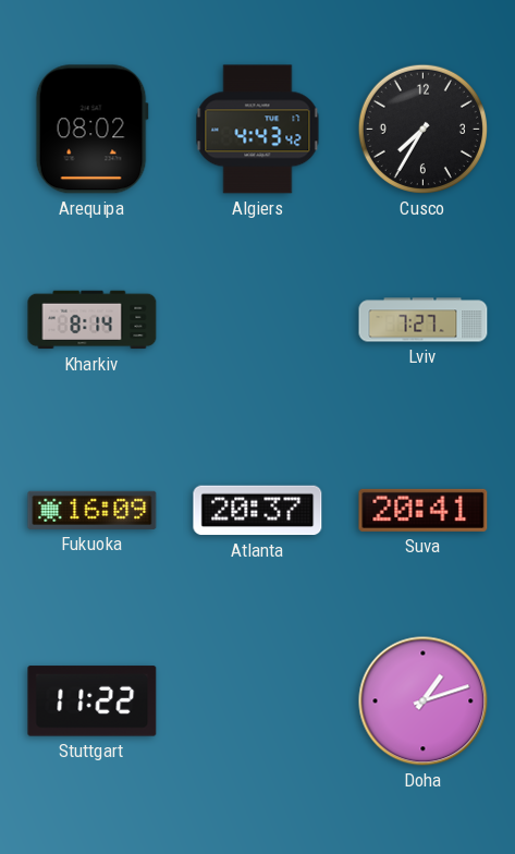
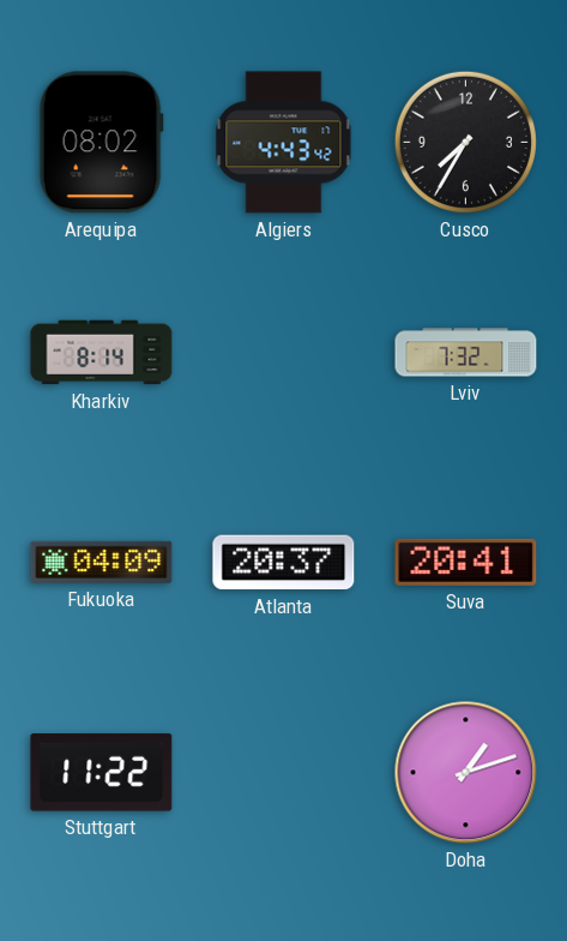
Lviv: 7:27 -> 7:32 (466, 353)
Fukuoka: 16:09 -> 04:09 (102, 562)
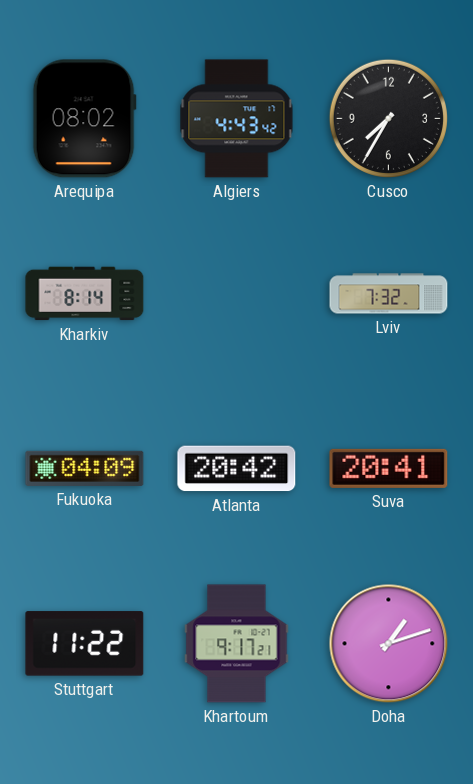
Atlanta: 20:37 -> 20:42 (237, 469)
Khartoum: none -> 9:17 (237, 644)
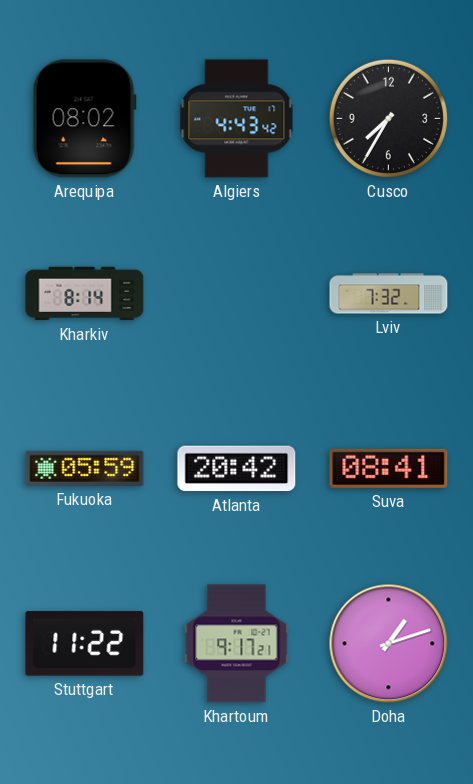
Fukuoka: 04:09 -> 05:59 (85, 468)
Suva: 20:41 -> 08:41 (389, 468)
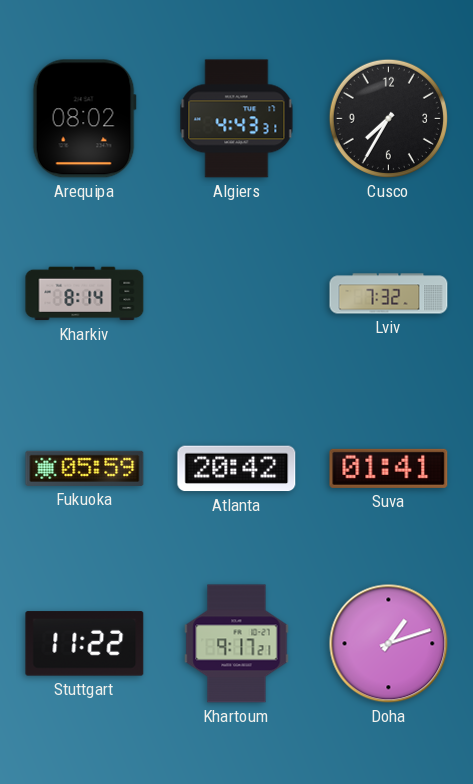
Algiers: 4:43:42 -> 4:43:31 (237, 119)
Suva: 08:41 -> 01:41 (389, 468)
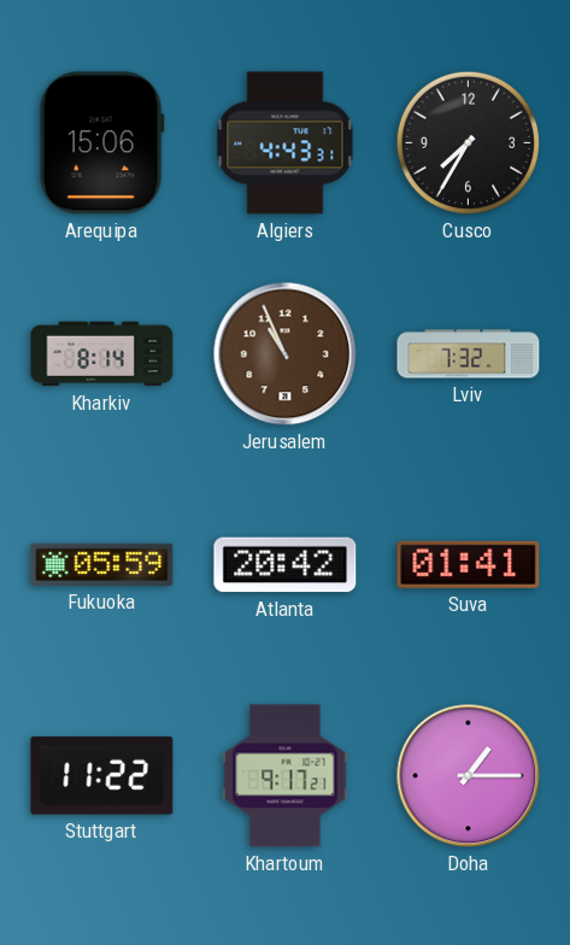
Arequipa: 08:02 -> 15:06 (101, 143)
Jerusalem: none -> 10:56 (286, 354)
Doha: 1:12 -> 1:15 (469, 776)
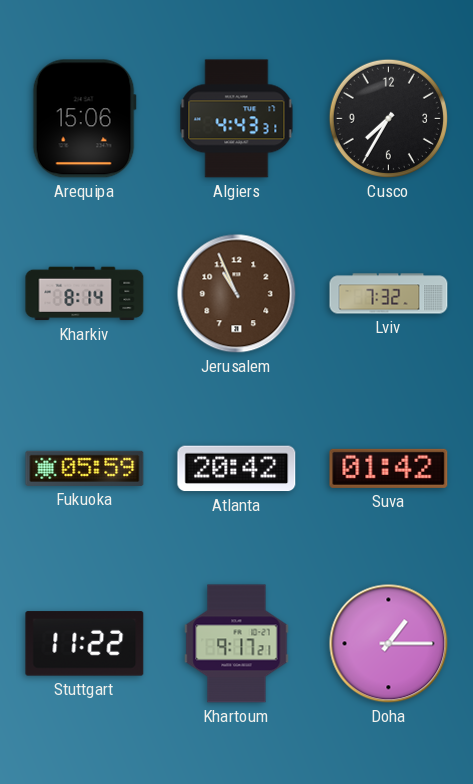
Suva: 01:41 -> 01:42 (389, 468)
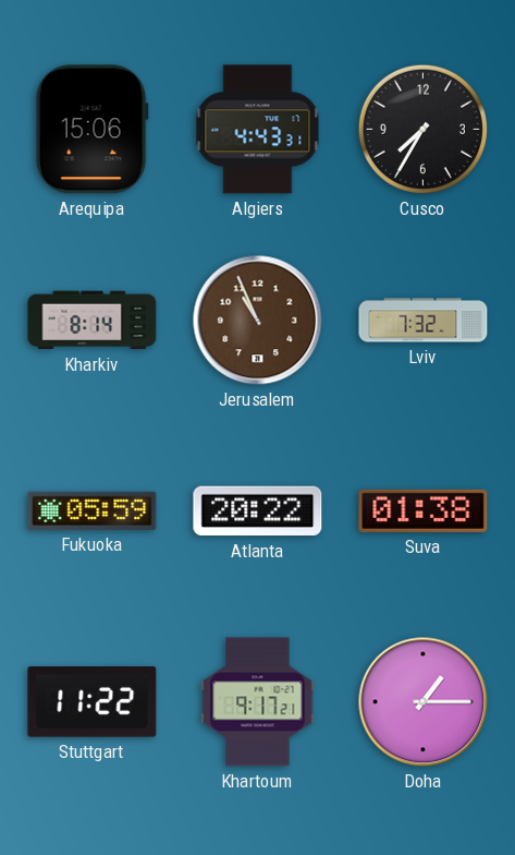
Atlanta: 20:42 -> 20:22 (258, 511)
Suva: 01:42 -> 01:38 (424, 510)
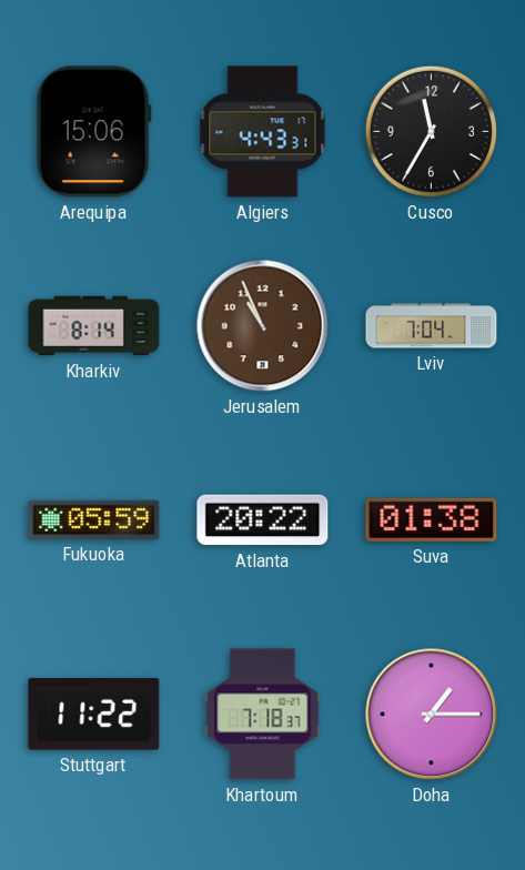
Cusco: 7:35 -> 11:35 (431, 131)
Lviv: 7:32 -> 7:04 (432, 326)
Khartoum: 9:17 -> 7:18 (263, 715)
